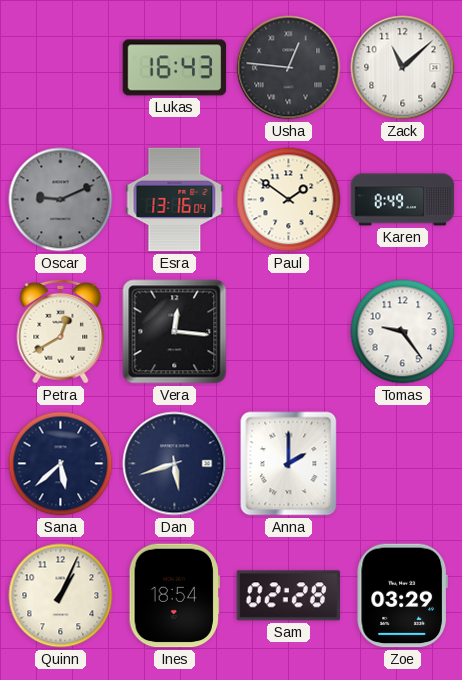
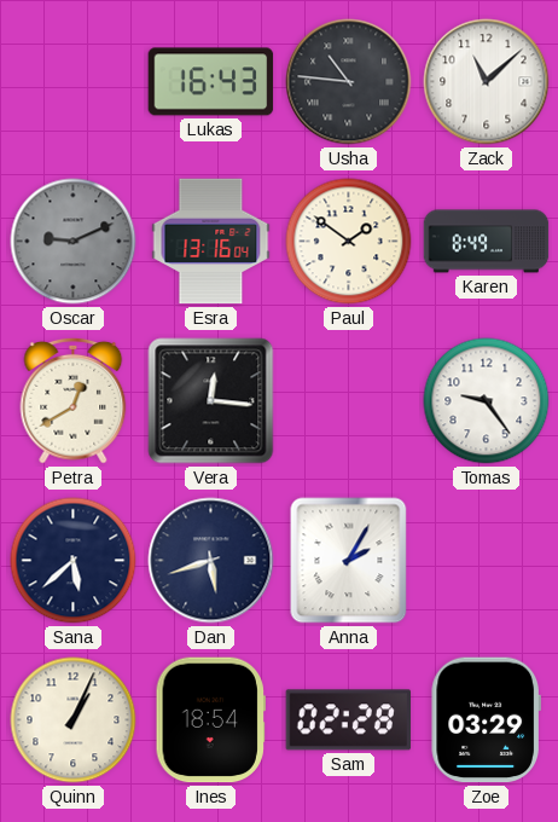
Usha: 12:46 -> 10:46 (349, 82)
Anna: 2:00 -> 2:05 (349, 561)
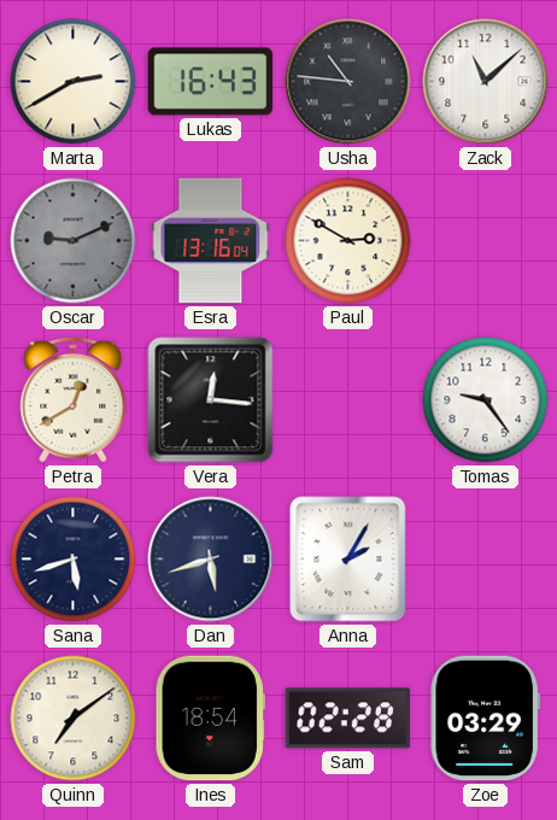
Marta: none -> 2:40 (74, 82)
Paul: 1:51 -> 2:50 (348, 241)
Karen: 8:49 -> none (487, 242)
Sana: 5:38 -> 5:42 (74, 560)
Quinn: 1:04 -> 7:09 (74, 719)
